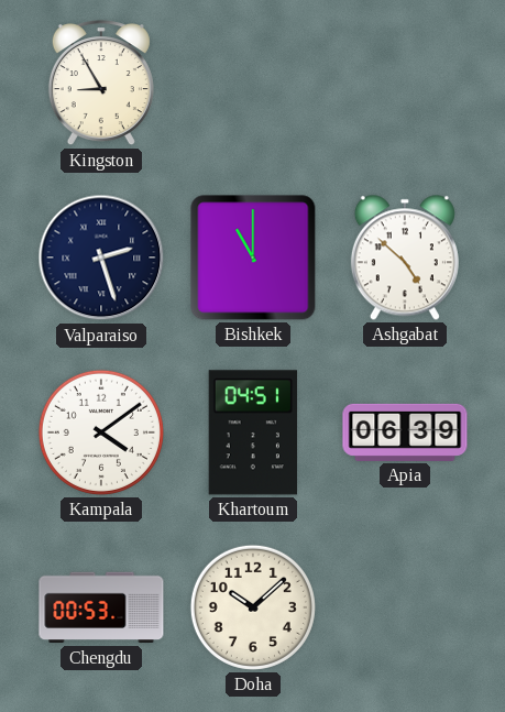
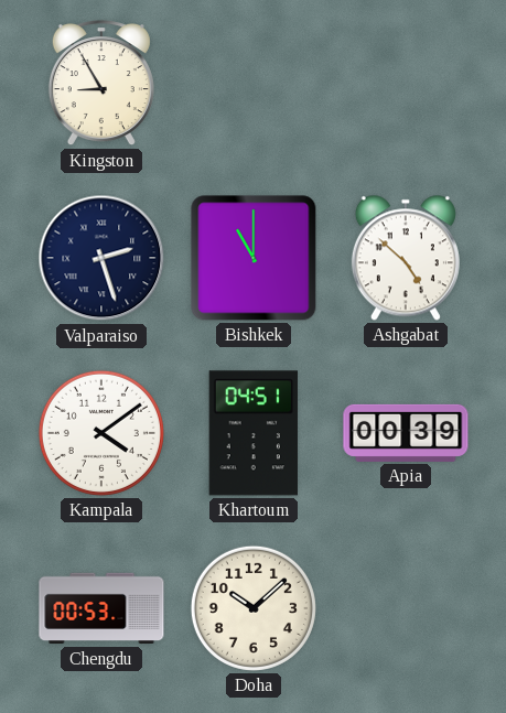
Apia: 06:39 -> 00:39 (406, 433)
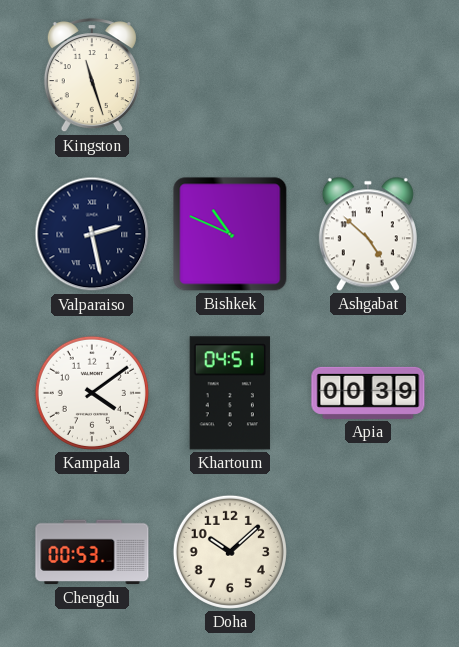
Kingston: 8:55 -> 11:27 (92, 76)
Valparaiso: 2:27 -> 2:28 (92, 234)
Bishkek: 11:00 -> 10:49 (230, 234)
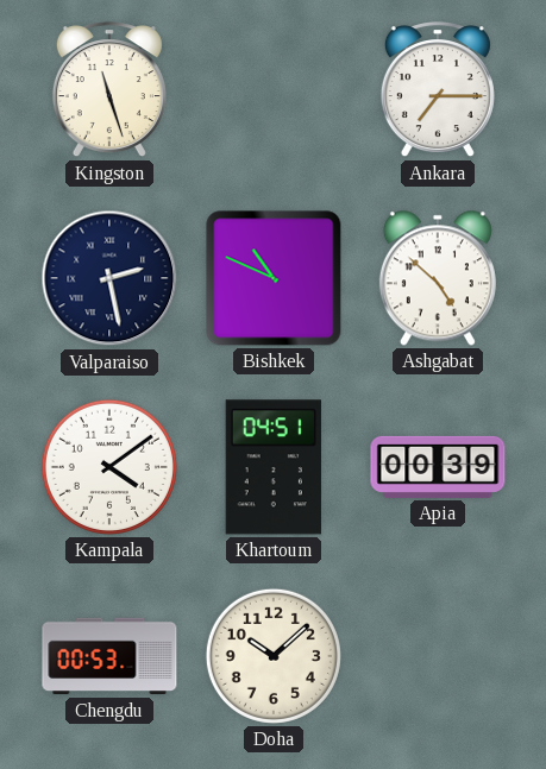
Ankara: none -> 7:15 (438, 90)
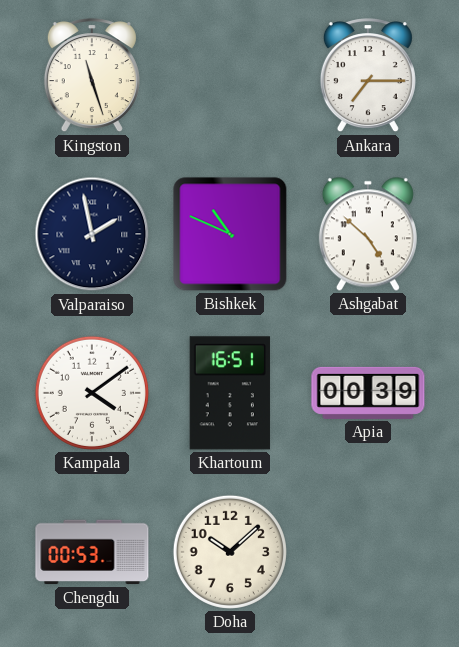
Valparaiso: 2:28 -> 1:58 (92, 234)
Khartoum: 04:51 -> 16:51 (230, 393)
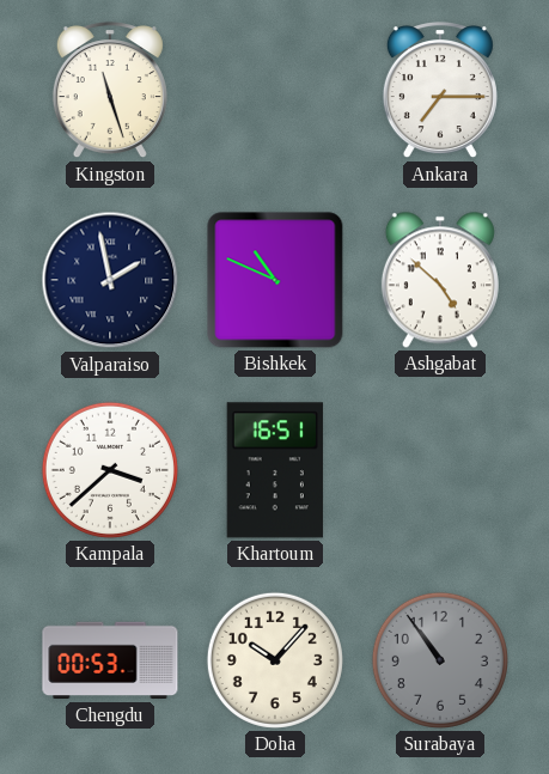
Kampala: 4:09 -> 3:38 (110, 470)
Apia: 00:39 -> none (368, 393)
Doha: 10:08 -> 10:07 (275, 660)
Surabaya: none -> 10:54 (440, 660)
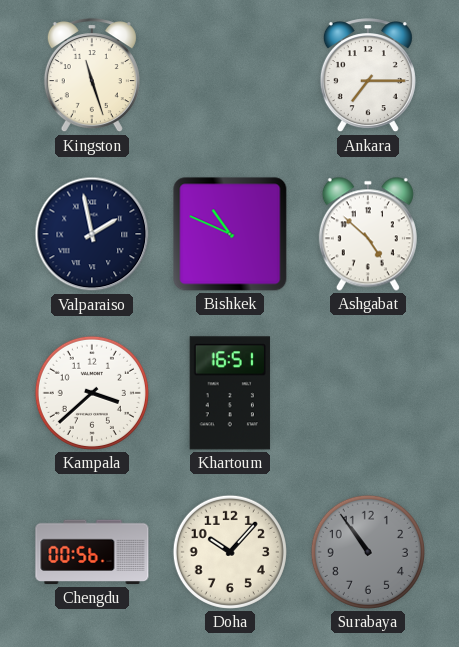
Chengdu: 00:53 -> 00:56 (92, 552)
